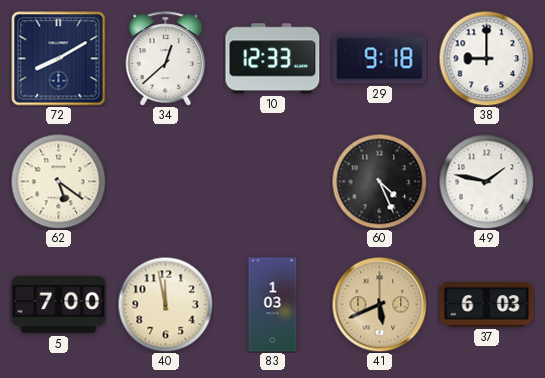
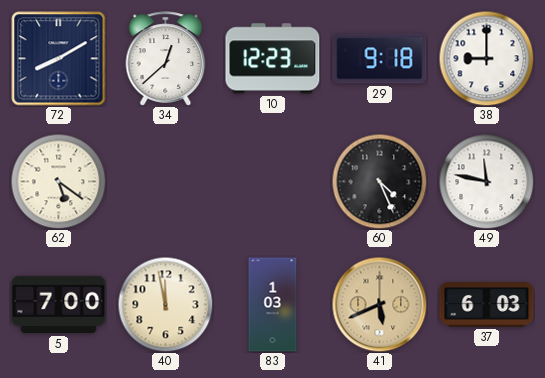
10: 12:33 -> 12:23 (273, 59)
49: 1:47 -> 11:47 (486, 181)
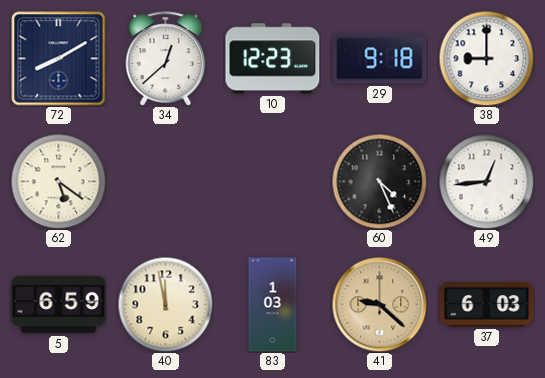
49: 11:47 -> 12:44 (486, 181)
5: 7:00 -> 6:59 (59, 305)
41: 5:41 -> 9:22 (379, 304)
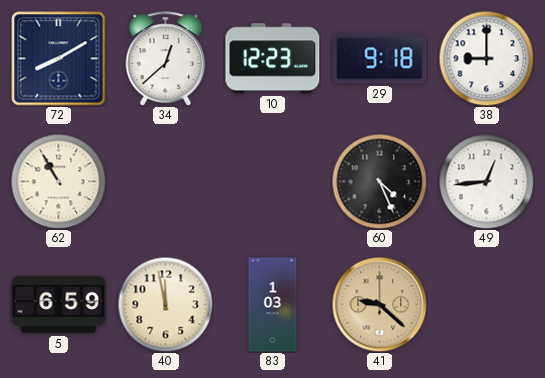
62: 5:21 -> 10:55 (58, 181)
37: 6:03 -> none (487, 305)
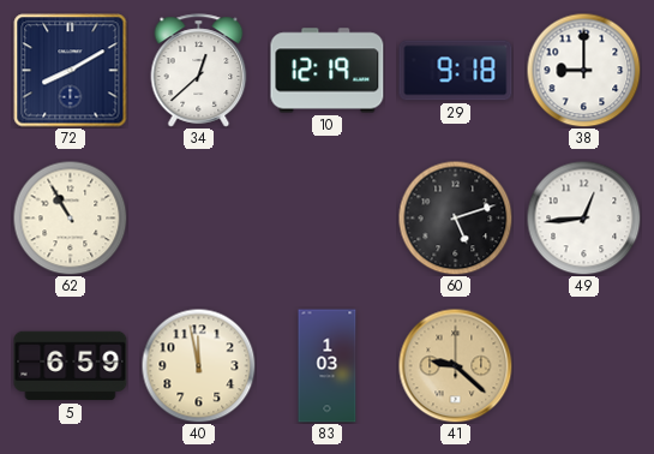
10: 12:23 -> 12:19 (328, 71)
60: 4:26 -> 5:12 (455, 217)
